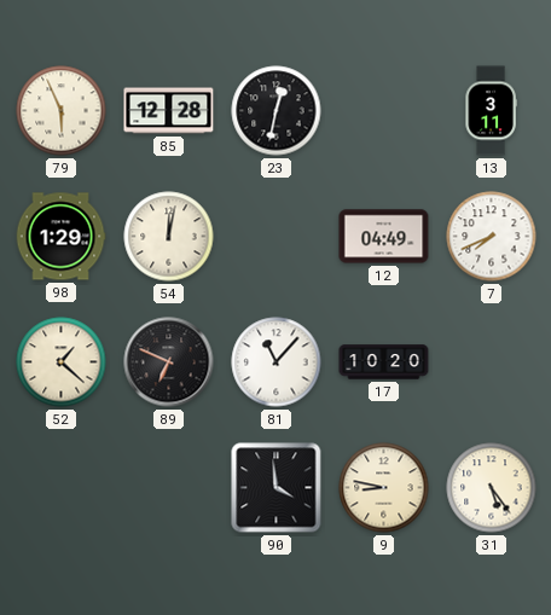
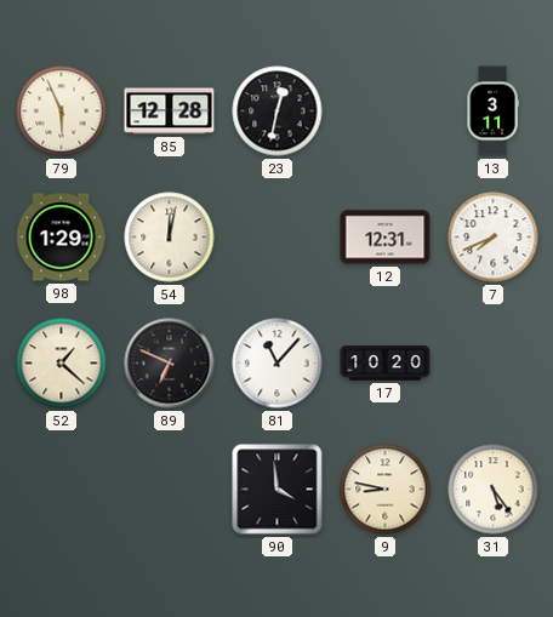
12: 04:49 -> 12:31 (386, 238)
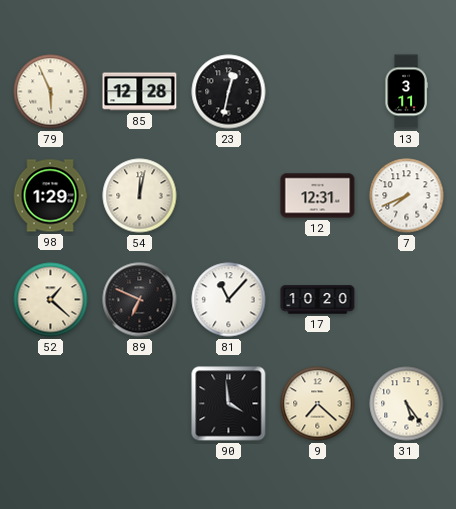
9: 8:47 -> 7:22 (318, 404)
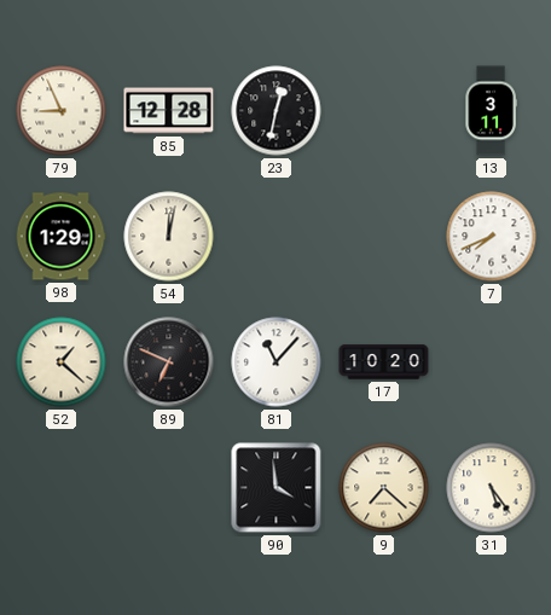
79: 5:56 -> 8:56 (62, 111)
12: 12:31 -> none (318, 196)
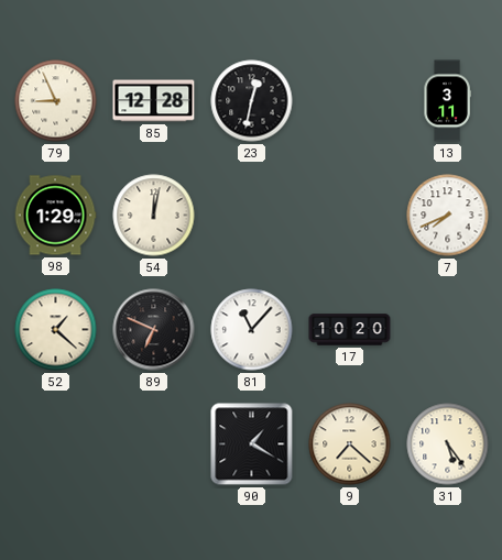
90: 3:59 -> 1:20 (252, 444)
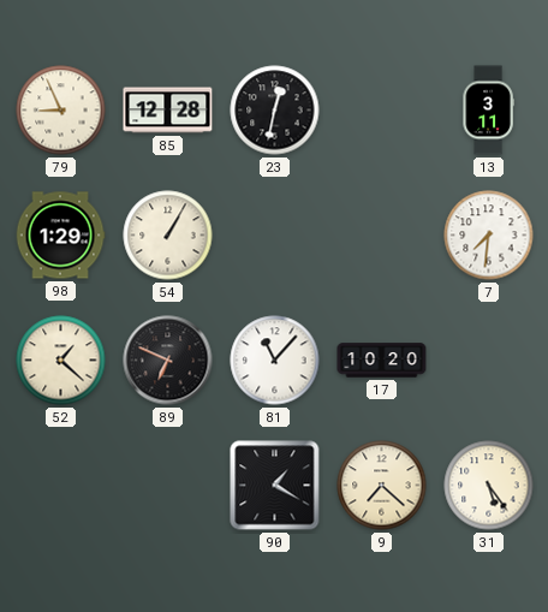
54: 12:02 -> 1:05 (168, 236)
7: 7:41 -> 7:31 (489, 236)
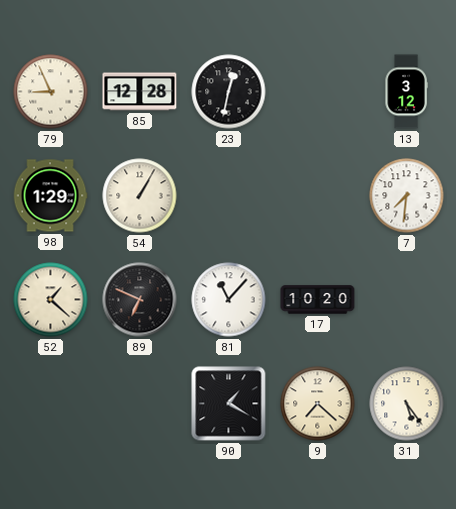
13: 3:11 -> 3:12 (406, 92)
